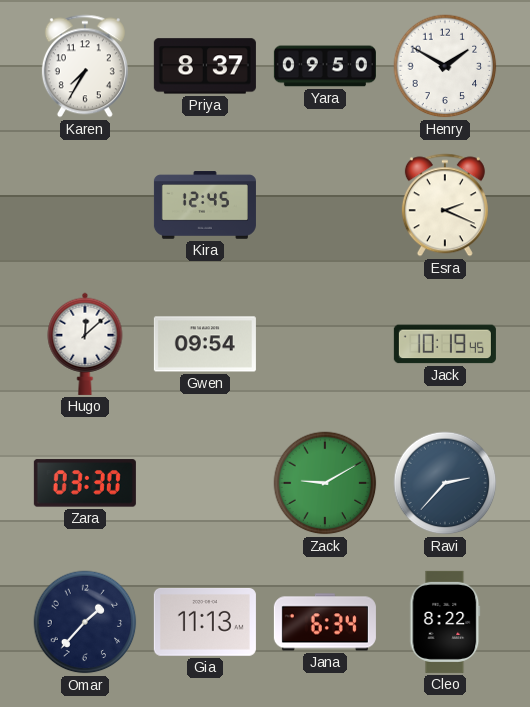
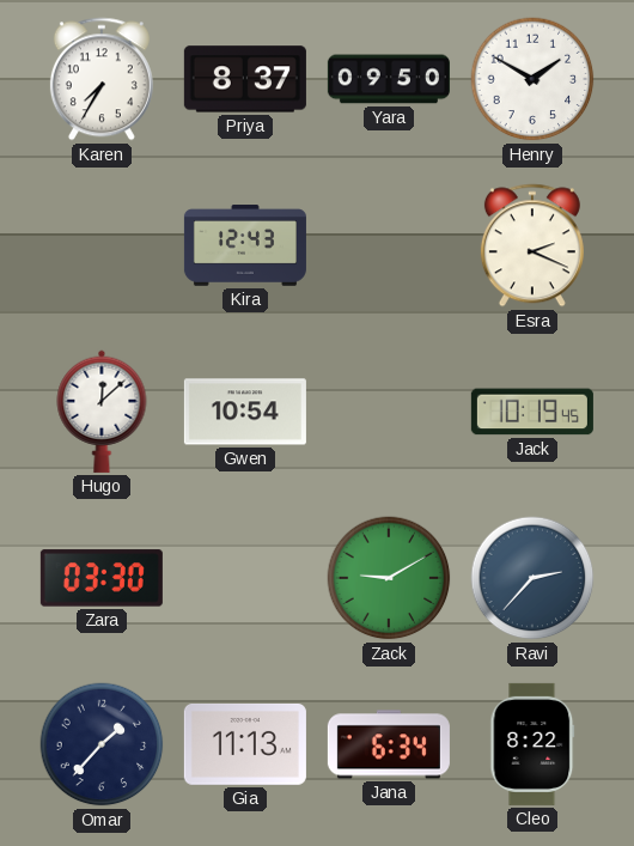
Kira: 12:45 -> 12:43 (245, 245)
Gwen: 09:54 -> 10:54 (245, 412)
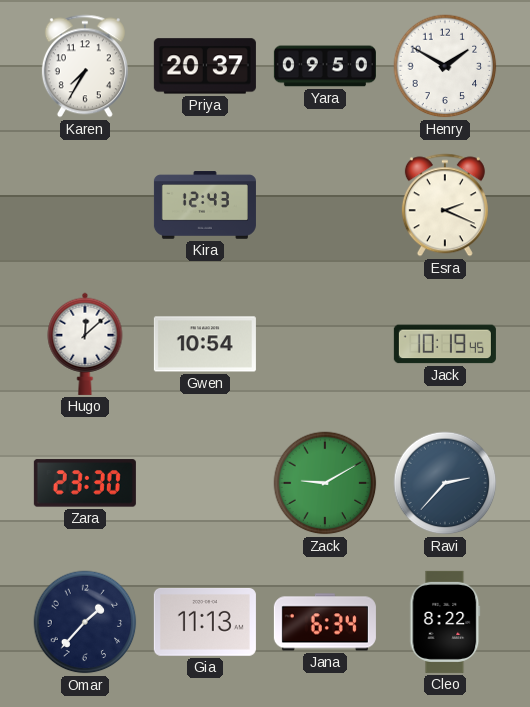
Priya: 8:37 -> 20:37 (205, 66)
Zara: 03:30 -> 23:30 (85, 483)
